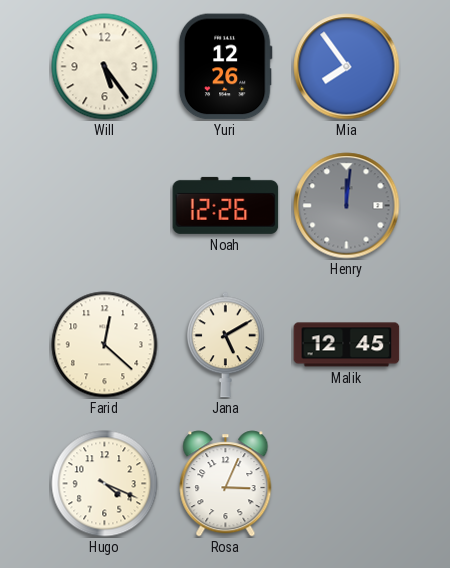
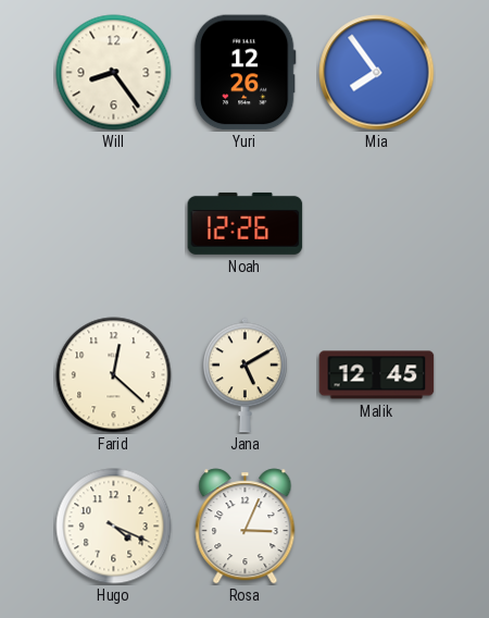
Will: 5:24 -> 8:24 (114, 73)
Henry: 12:01 -> none (347, 206)
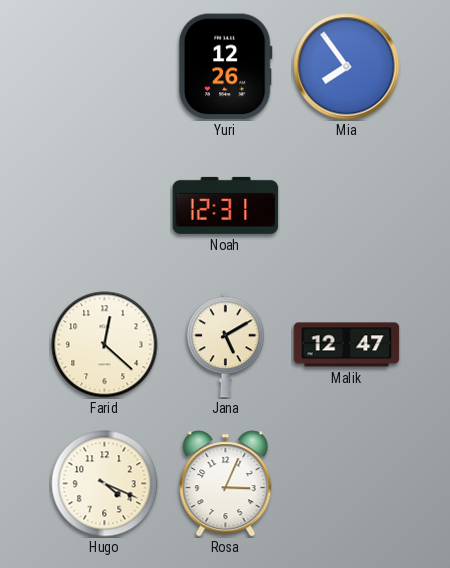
Will: 8:24 -> none (114, 73)
Noah: 12:26 -> 12:31 (226, 205)
Malik: 12:45 -> 12:47 (347, 345)
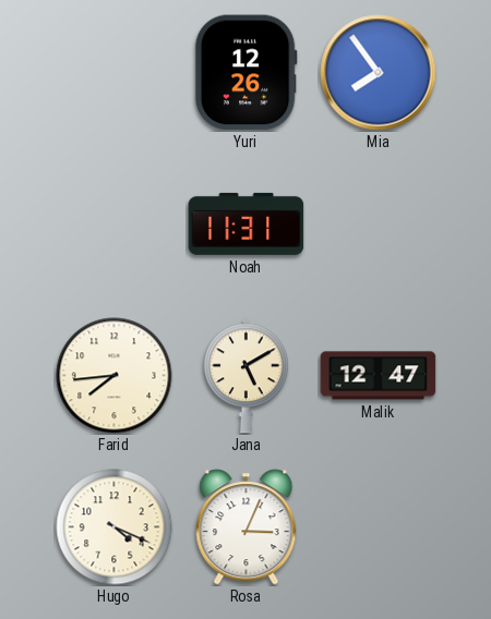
Noah: 12:31 -> 11:31 (247, 223)
Farid: 12:22 -> 7:44 (115, 376)
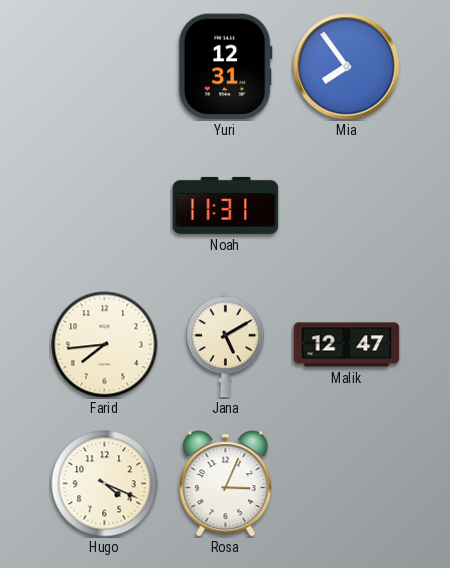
Yuri: 12:26 -> 12:31 (225, 67)
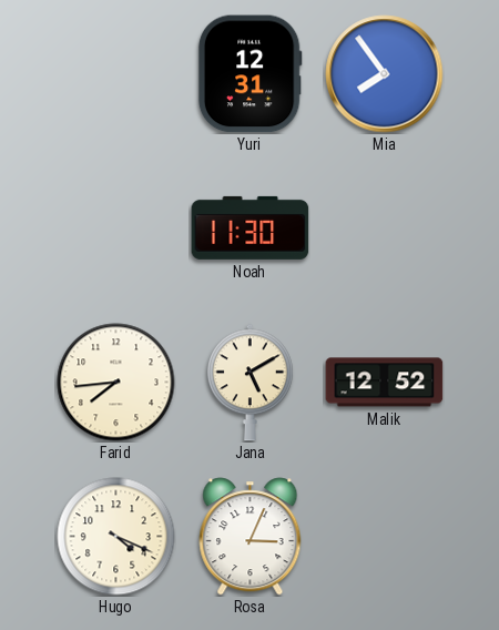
Noah: 11:31 -> 11:30 (251, 227)
Malik: 12:47 -> 12:52 (385, 383)
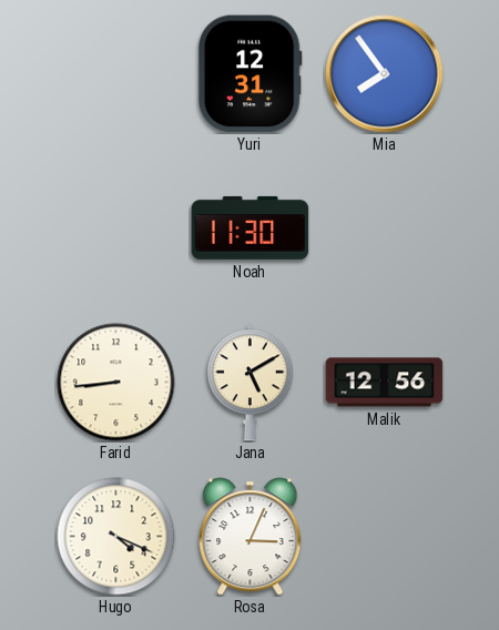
Farid: 7:44 -> 8:44 (116, 383)
Malik: 12:52 -> 12:56 (385, 383)
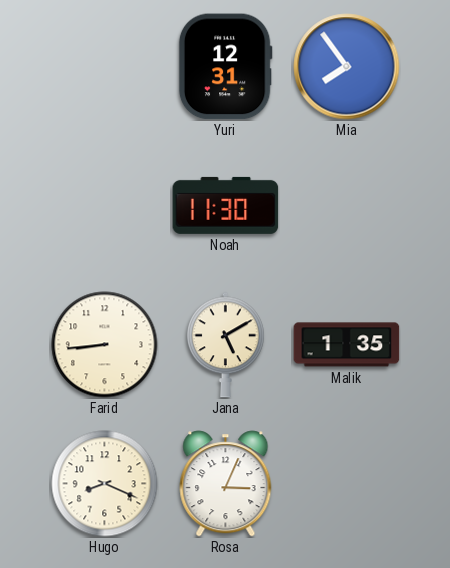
Malik: 12:56 -> 1:35 (347, 345)
Hugo: 4:19 -> 8:19 (105, 484)
